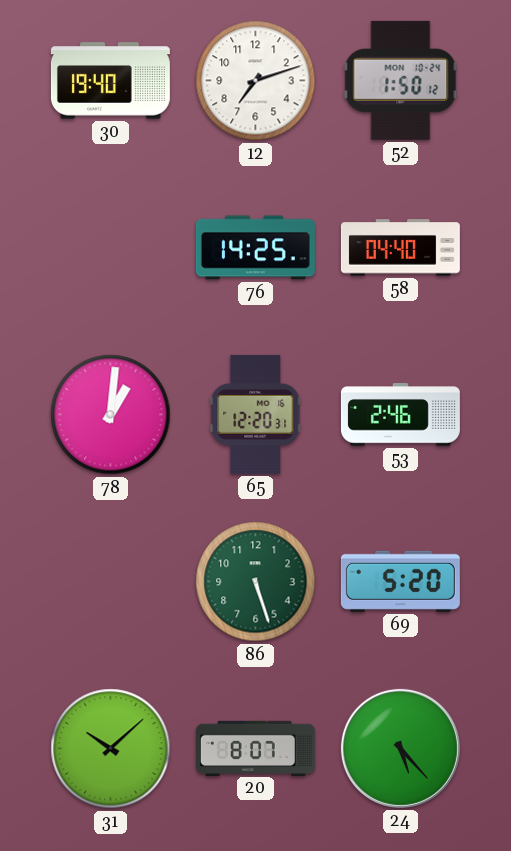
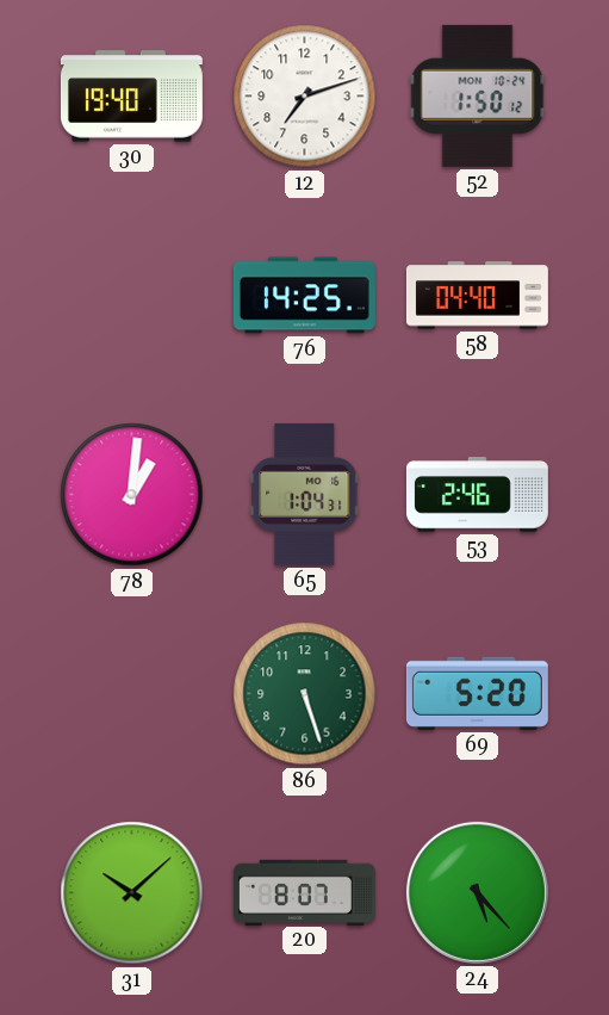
65: 12:20 -> 1:04 (305, 494)
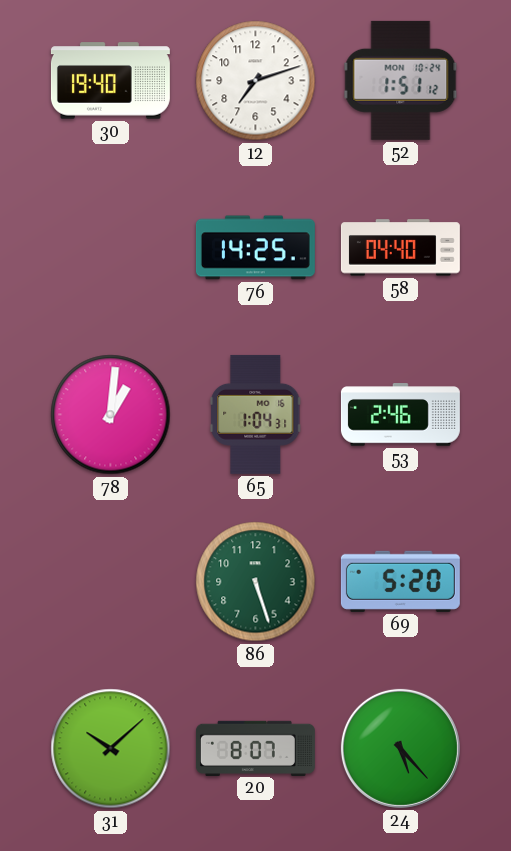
52: 1:50 -> 1:51 (401, 80)
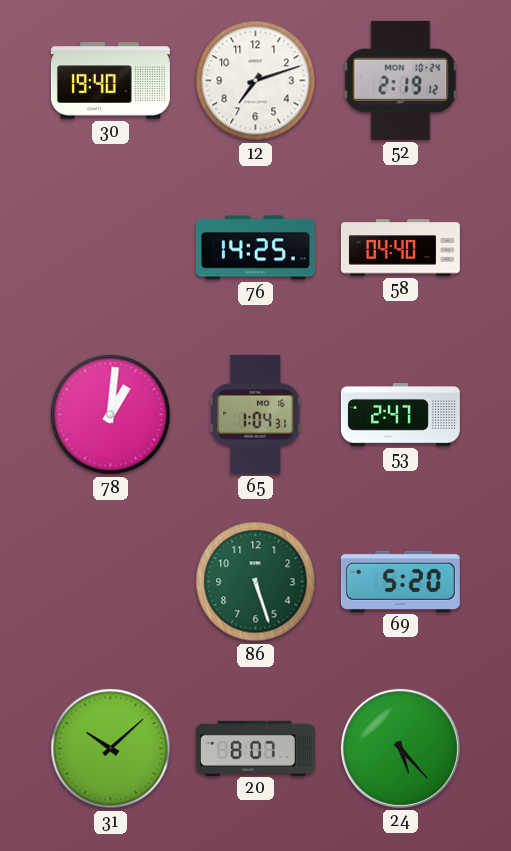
52: 1:51 -> 2:19 (401, 80)
53: 2:46 -> 2:47 (400, 415)
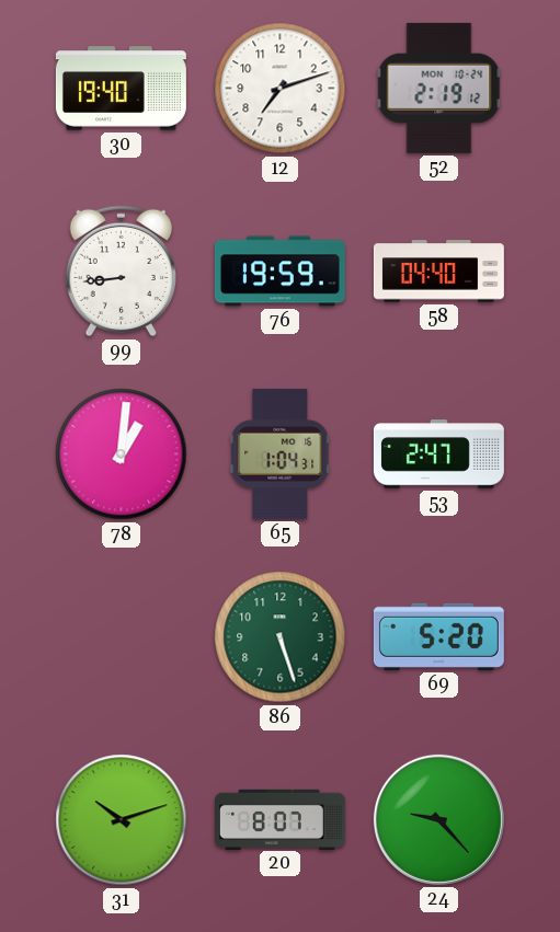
99: none -> 8:44 (121, 272)
76: 14:25 -> 19:59 (279, 272)
31: 10:08 -> 10:12 (122, 820)
24: 5:23 -> 9:23 (438, 819)
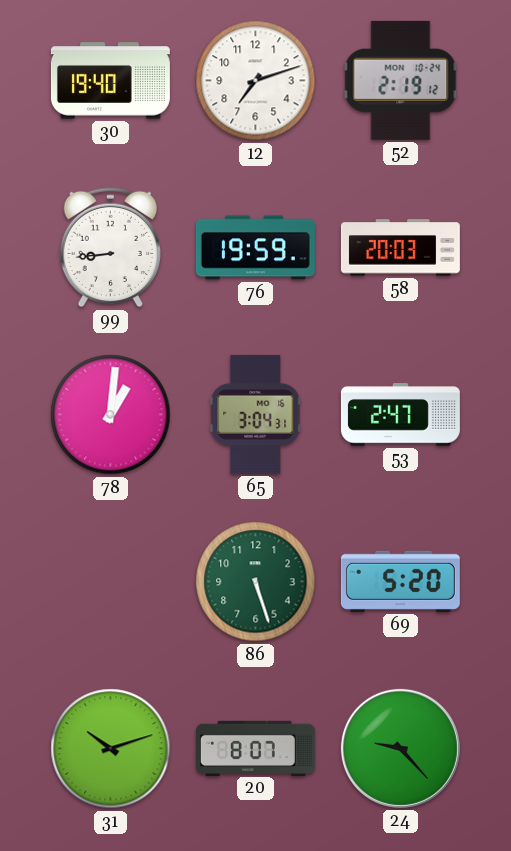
58: 04:40 -> 20:03 (400, 248)
65: 1:04 -> 3:04 (256, 414)
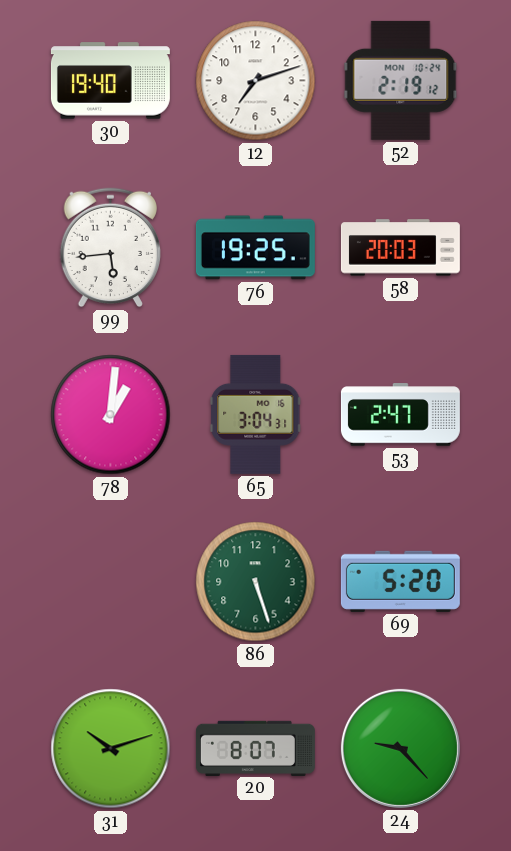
99: 8:44 -> 5:44 (110, 248)
76: 19:59 -> 19:25 (255, 248)
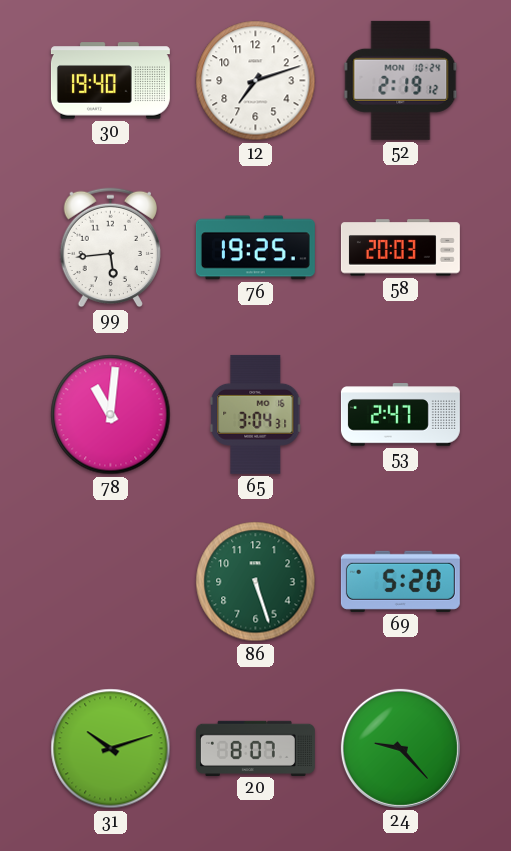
78: 1:01 -> 11:01 (111, 415)
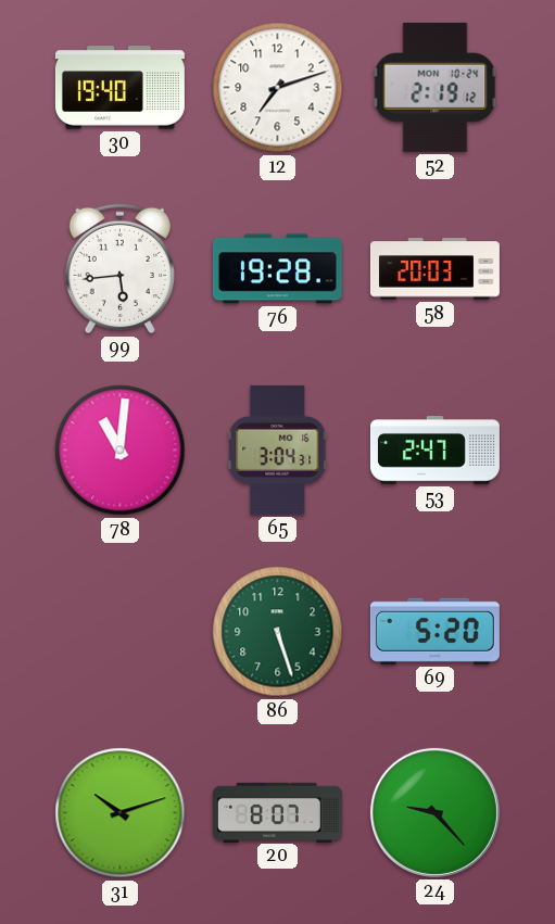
76: 19:25 -> 19:28 (277, 269)
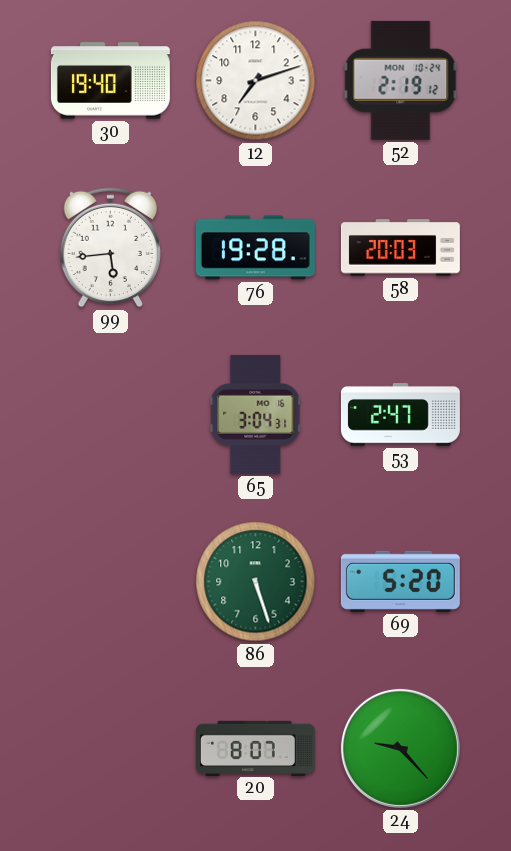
78: 11:01 -> none (121, 451)
31: 10:12 -> none (121, 813)
